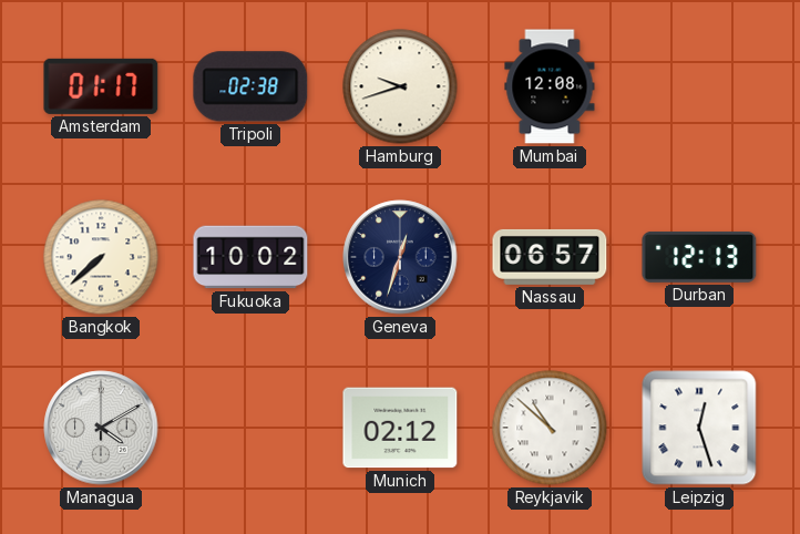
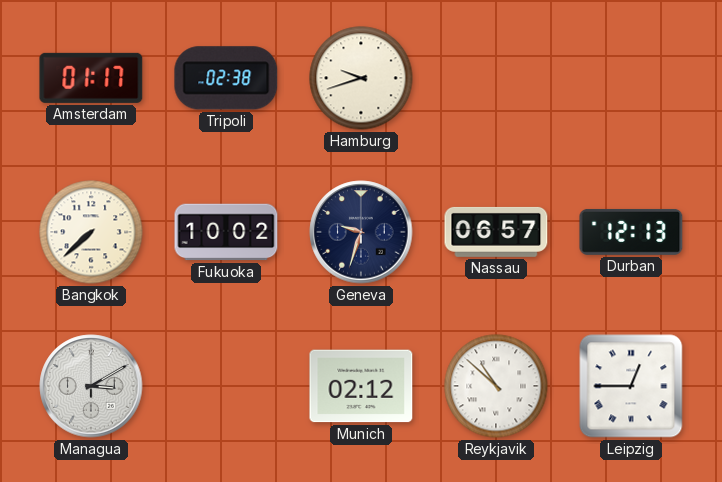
Mumbai: 12:08 -> none (550, 86)
Geneva: 12:33 -> 9:33 (361, 232)
Managua: 4:10 -> 3:10 (91, 386)
Leipzig: 12:27 -> 12:45 (631, 386)
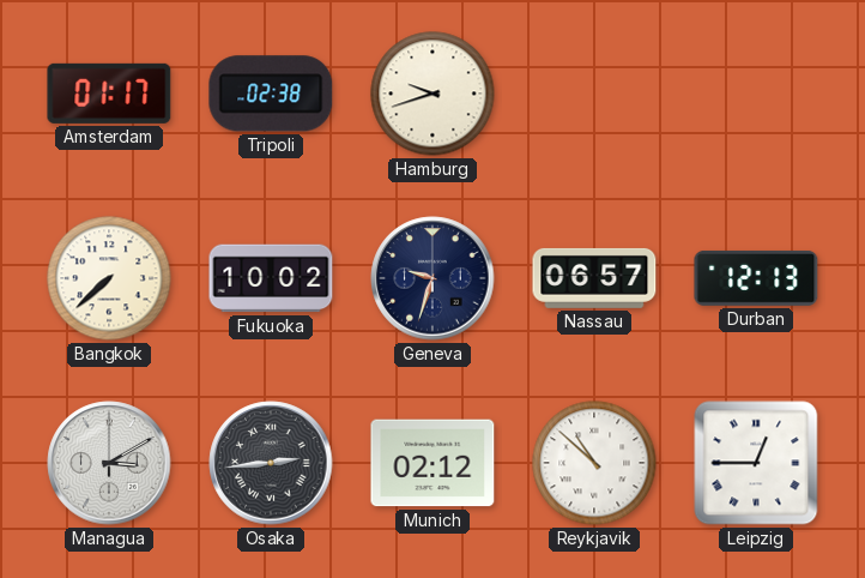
Osaka: none -> 2:44 (271, 463)
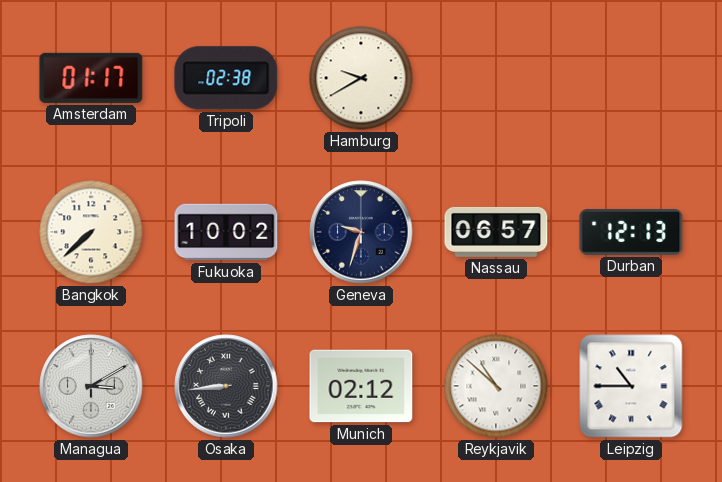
Hamburg: 9:42 -> 9:40 (361, 78)
Osaka: 2:44 -> 8:44 (226, 386)
Leipzig: 12:45 -> 10:45 (631, 386)
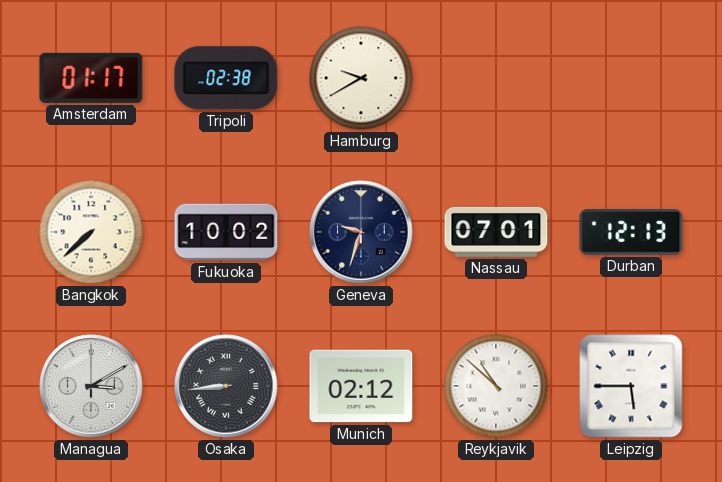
Nassau: 06:57 -> 07:01 (496, 232)
Leipzig: 10:45 -> 5:45 (631, 386)
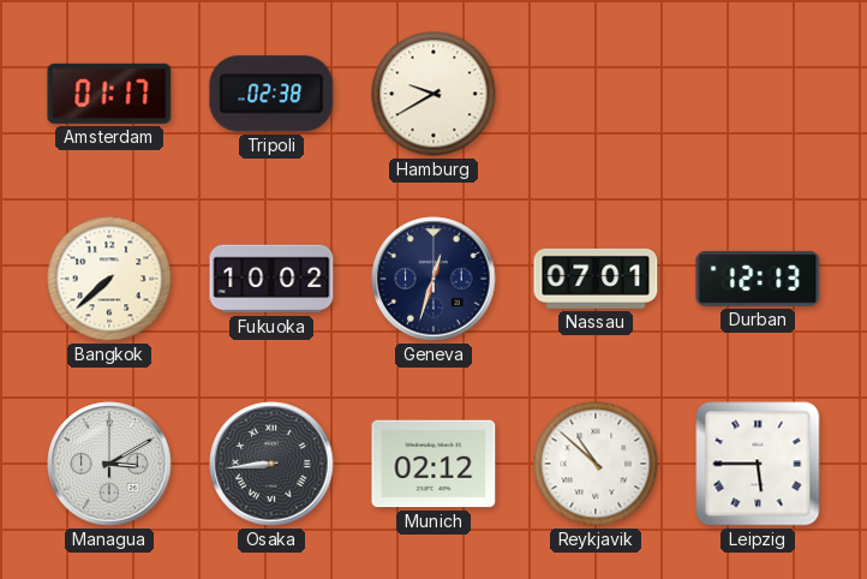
Geneva: 9:33 -> 12:33 (433, 279)
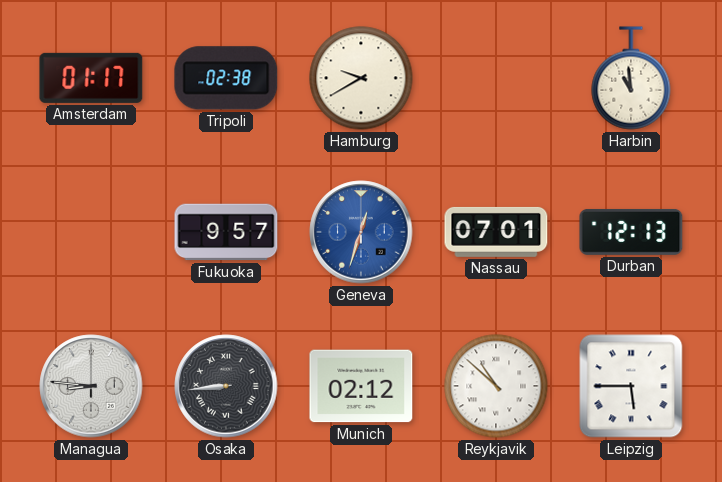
Harbin: none -> 10:59 (631, 78)
Bangkok: 7:38 -> none (109, 279)
Fukuoka: 10:02 -> 9:57 (226, 232)
Geneva dial: navy -> blue (361, 232)
Managua: 3:10 -> 8:46 (91, 386)
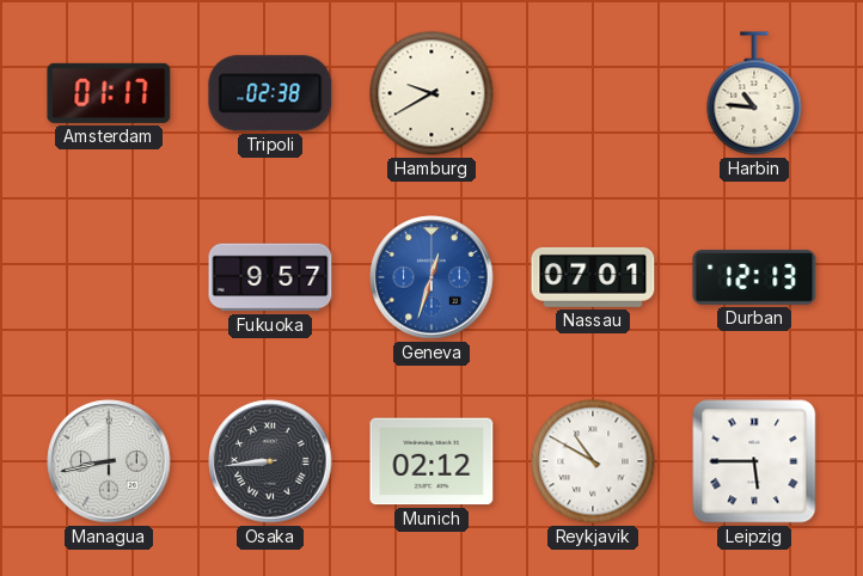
Harbin: 10:59 -> 10:46 (754, 93)
Managua: 8:46 -> 8:43 (109, 461)
Reykjavik: 10:52 -> 10:50 (593, 461)
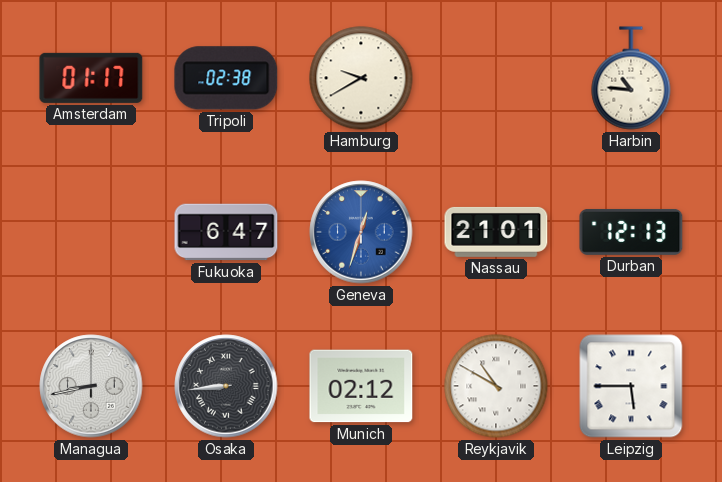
Fukuoka: 9:57 -> 6:47 (226, 232)
Nassau: 07:01 -> 21:01 (496, 232)
